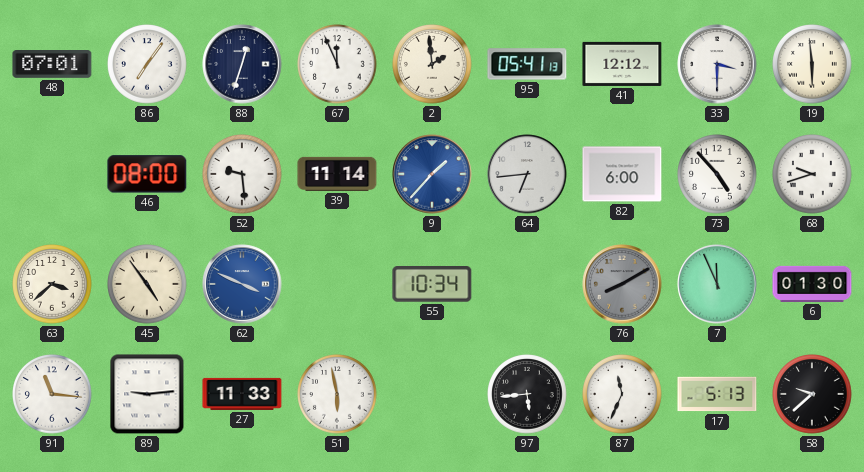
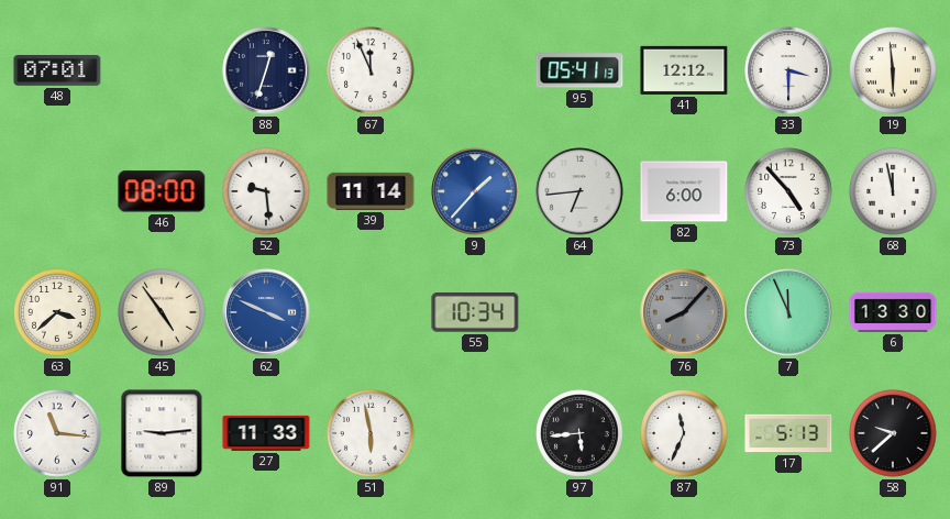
86: 7:06 -> none (148, 65)
2: 1:59 -> none (433, 65)
68: 9:42 -> 11:58 (894, 192)
76: 8:10 -> 8:07 (684, 312)
6: 01:30 -> 13:30 (893, 312)
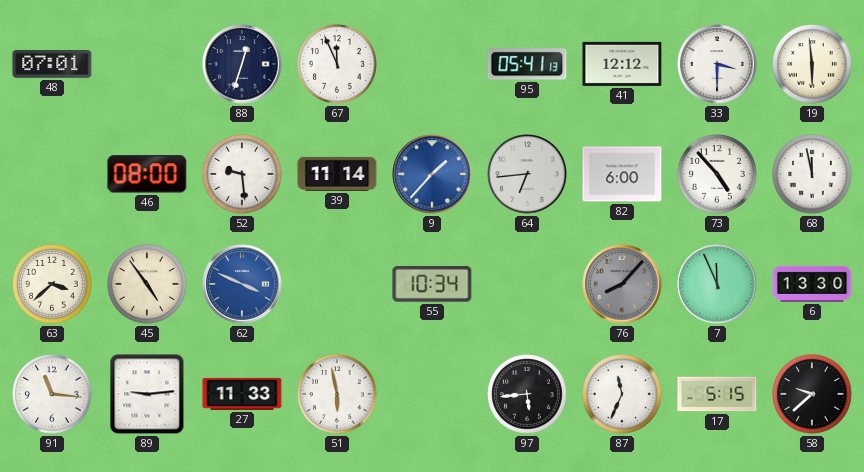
17: 5:13 -> 5:15 (717, 394)
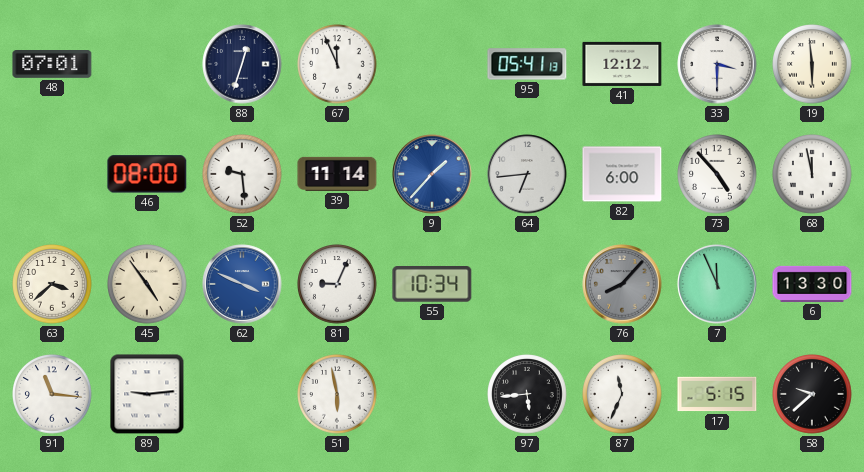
81: none -> 9:04 (338, 285)
27: 11:33 -> none (242, 394)
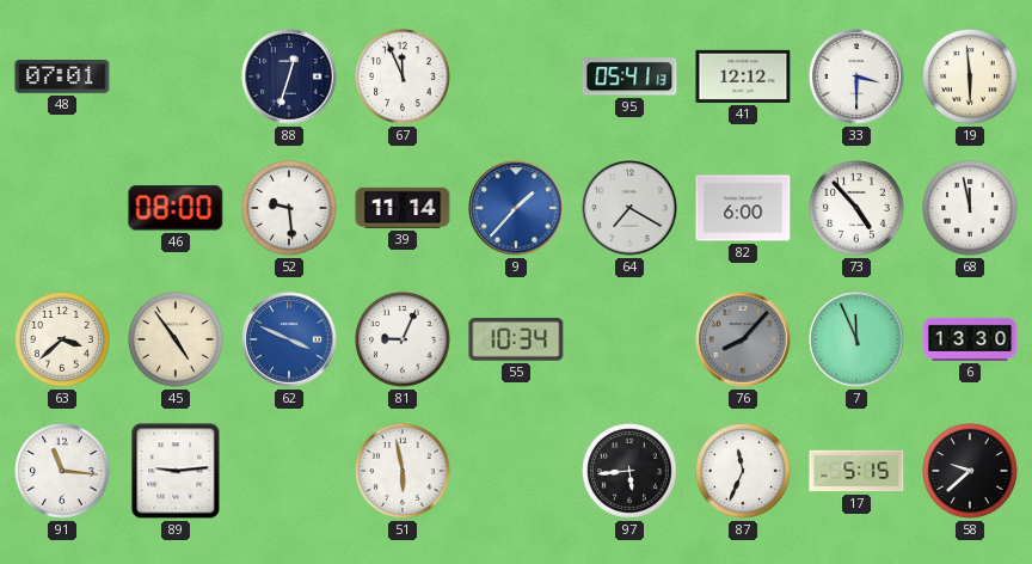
64: 6:44 -> 7:20 (629, 208)
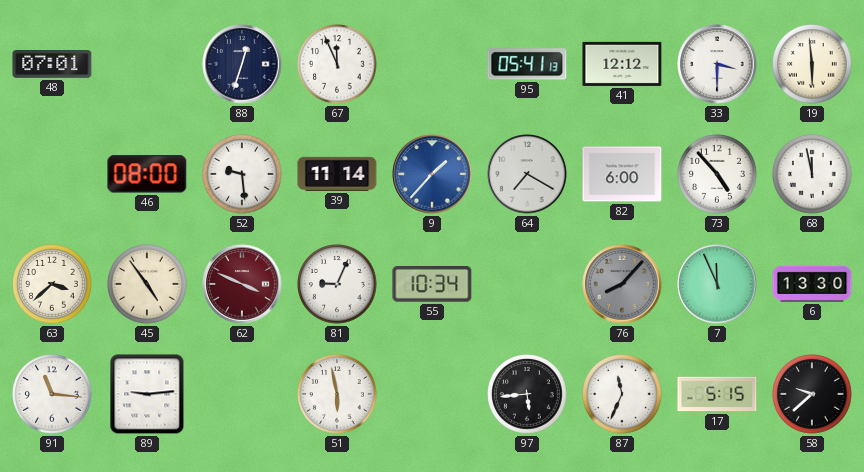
62 dial: blue -> burgundy (242, 284)
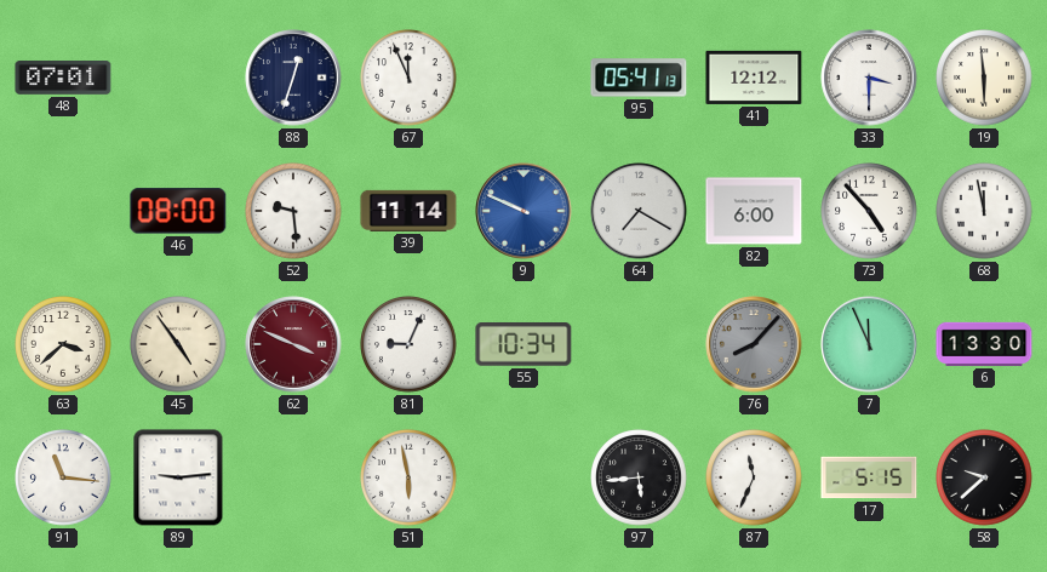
9: 1:37 -> 9:49 (523, 211)
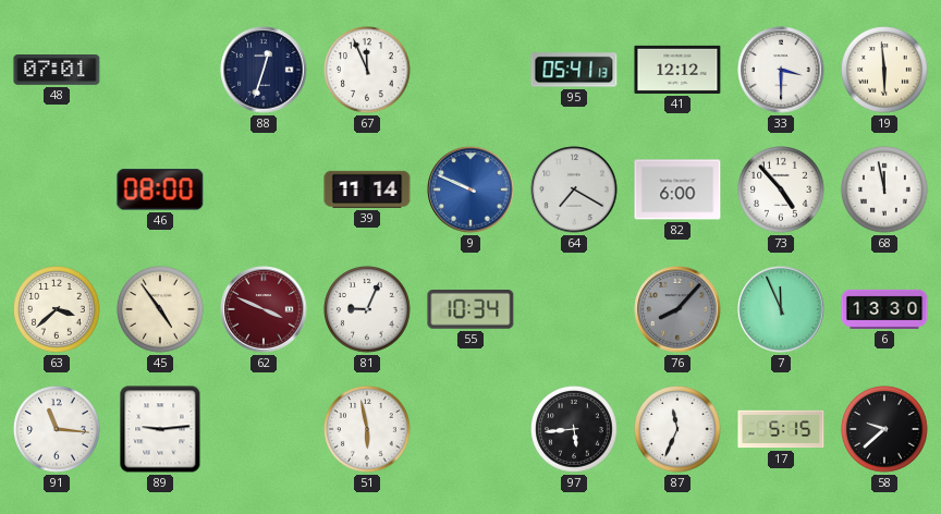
52: 9:29 -> none (294, 212)
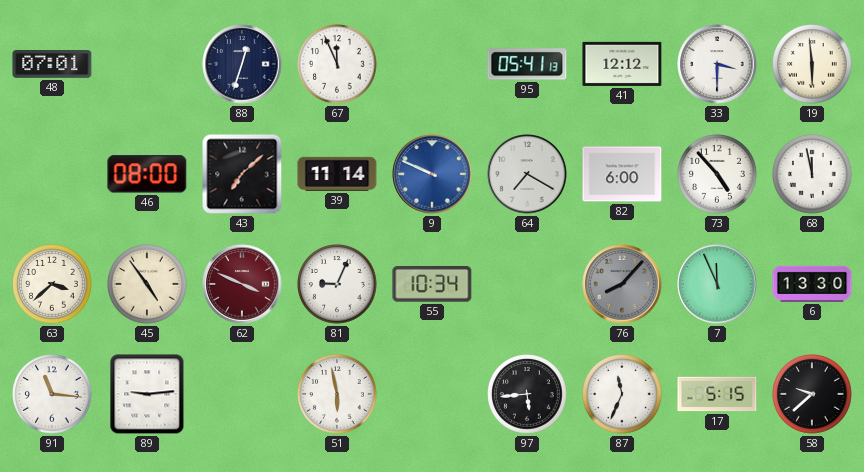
43: none -> 7:08 (242, 174)
